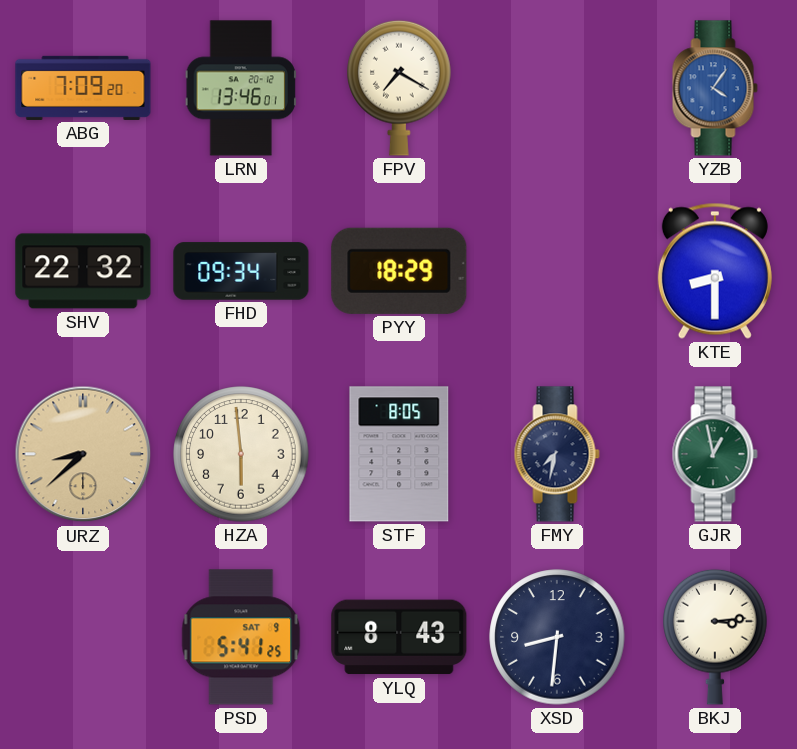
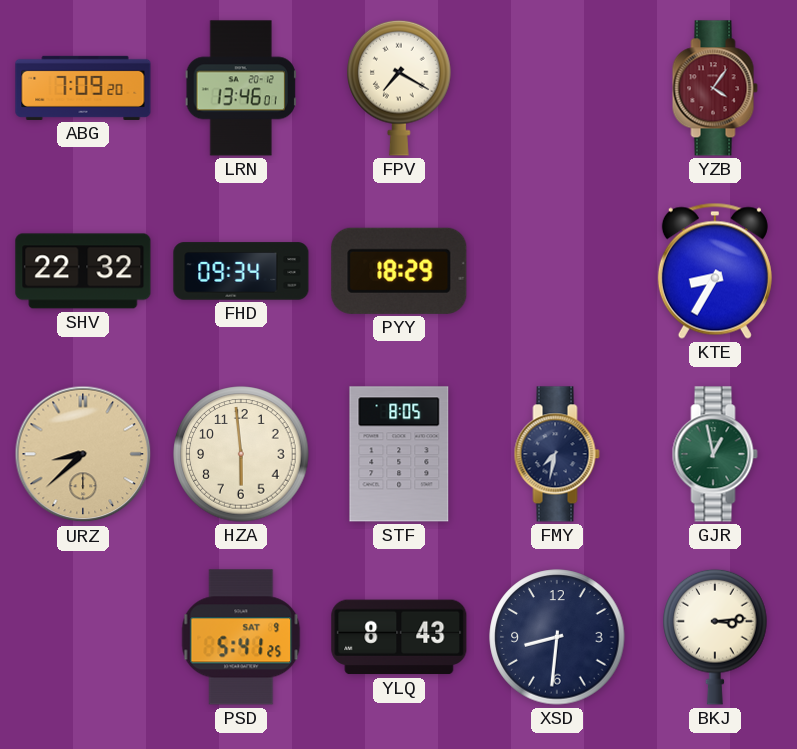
YZB dial: blue -> burgundy (715, 88)
KTE: 8:30 -> 8:35 (715, 271)
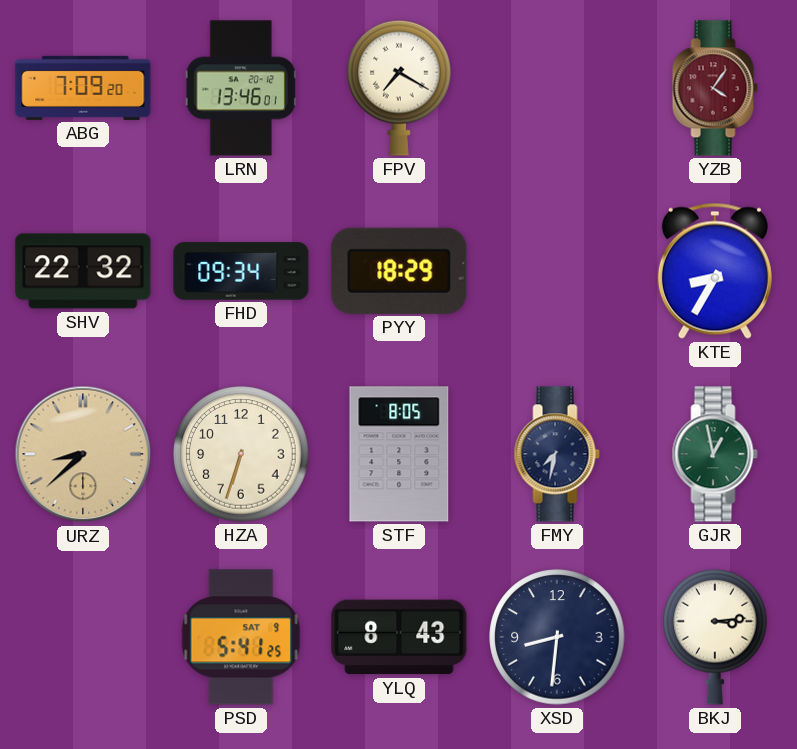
HZA: 5:59 -> 6:33 (241, 454)
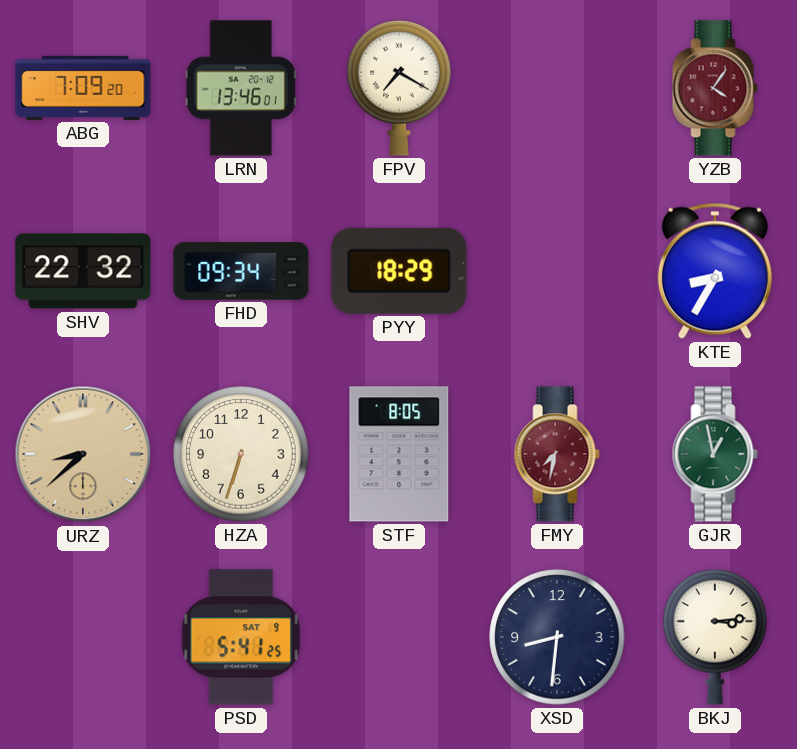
FMY dial: navy -> burgundy (557, 454)
YLQ: 8:43 -> none (399, 637)
